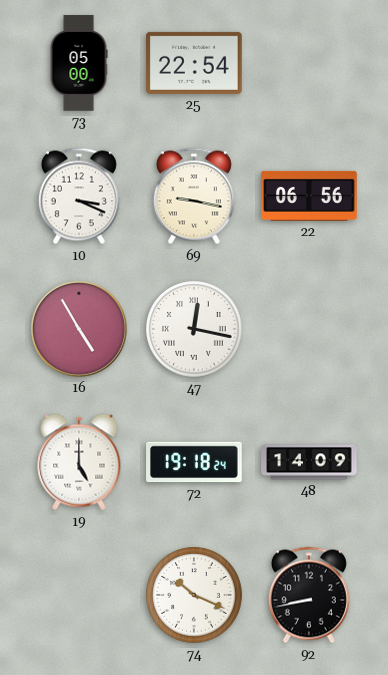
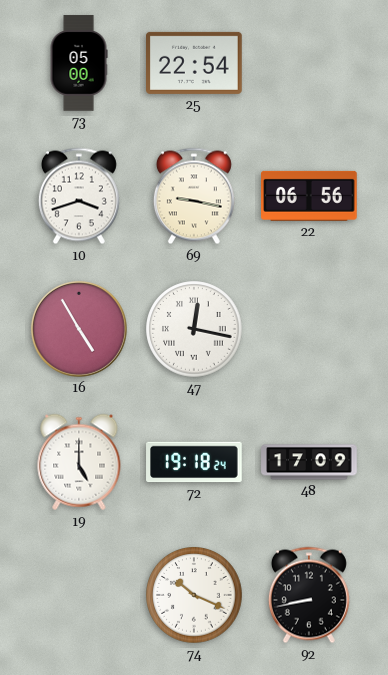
10: 3:19 -> 3:42 (79, 196)
48: 14:09 -> 17:09 (309, 462)
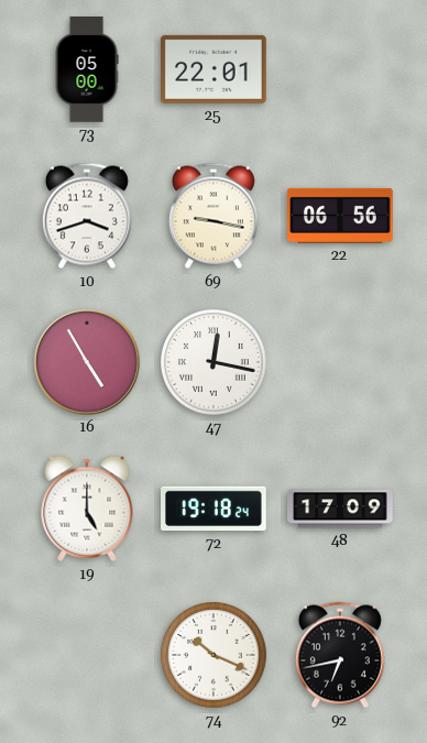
25: 22:54 -> 22:01 (215, 69)
92: 8:43 -> 6:43 (340, 655)
